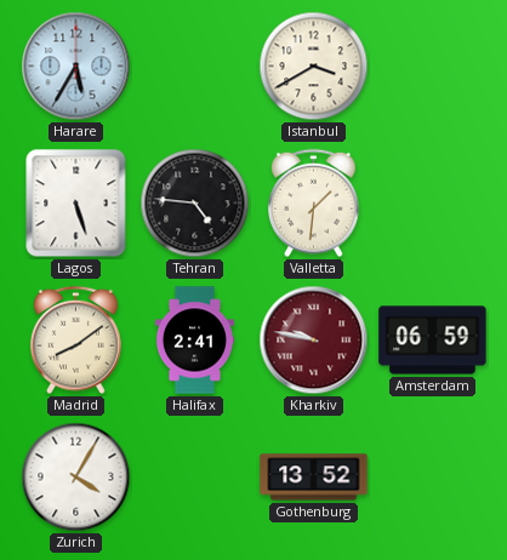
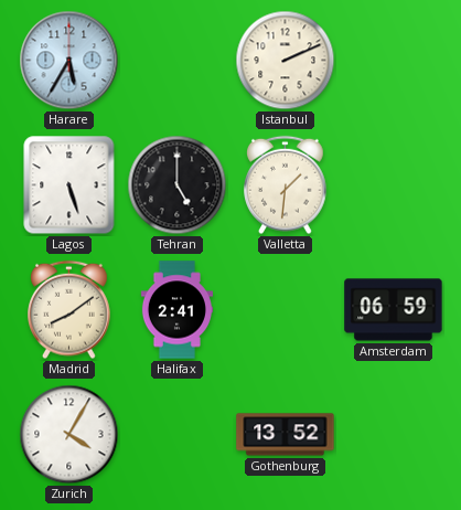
Istanbul: 3:40 -> 2:11 (286, 61)
Tehran: 4:46 -> 5:00 (178, 185)
Kharkiv: 9:47 -> none (314, 341)
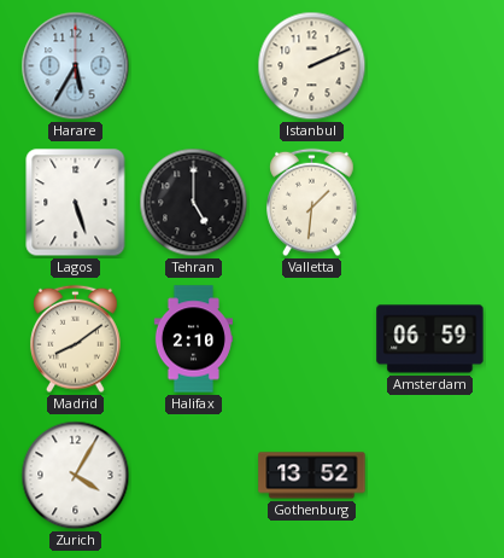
Halifax: 2:41 -> 2:10 (193, 339)
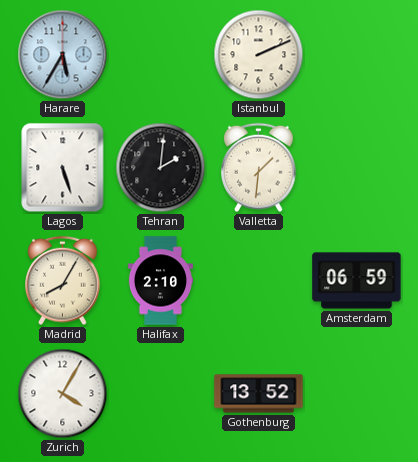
Tehran: 5:00 -> 2:01 (161, 168)
Madrid: 8:09 -> 8:05 (63, 281)
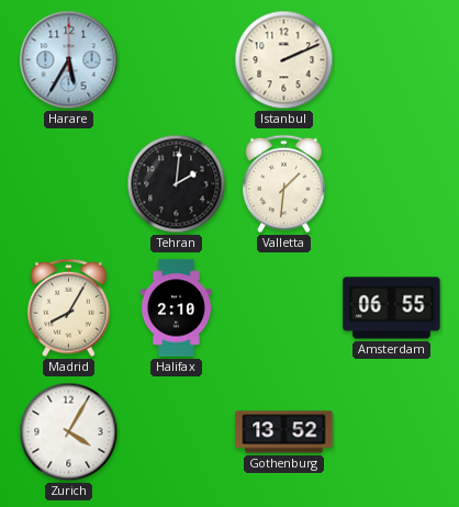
Lagos: 5:27 -> none (63, 168)
Amsterdam: 06:59 -> 06:55 (392, 308)
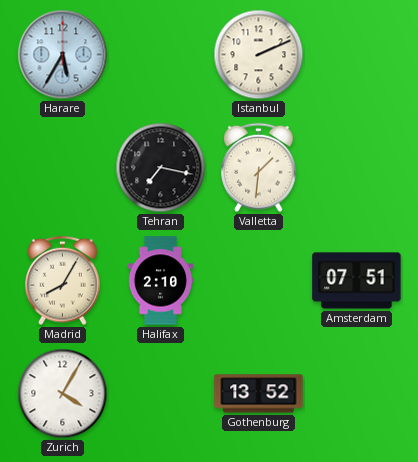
Tehran: 2:01 -> 7:17 (161, 168)
Amsterdam: 06:55 -> 07:51 (357, 281)
